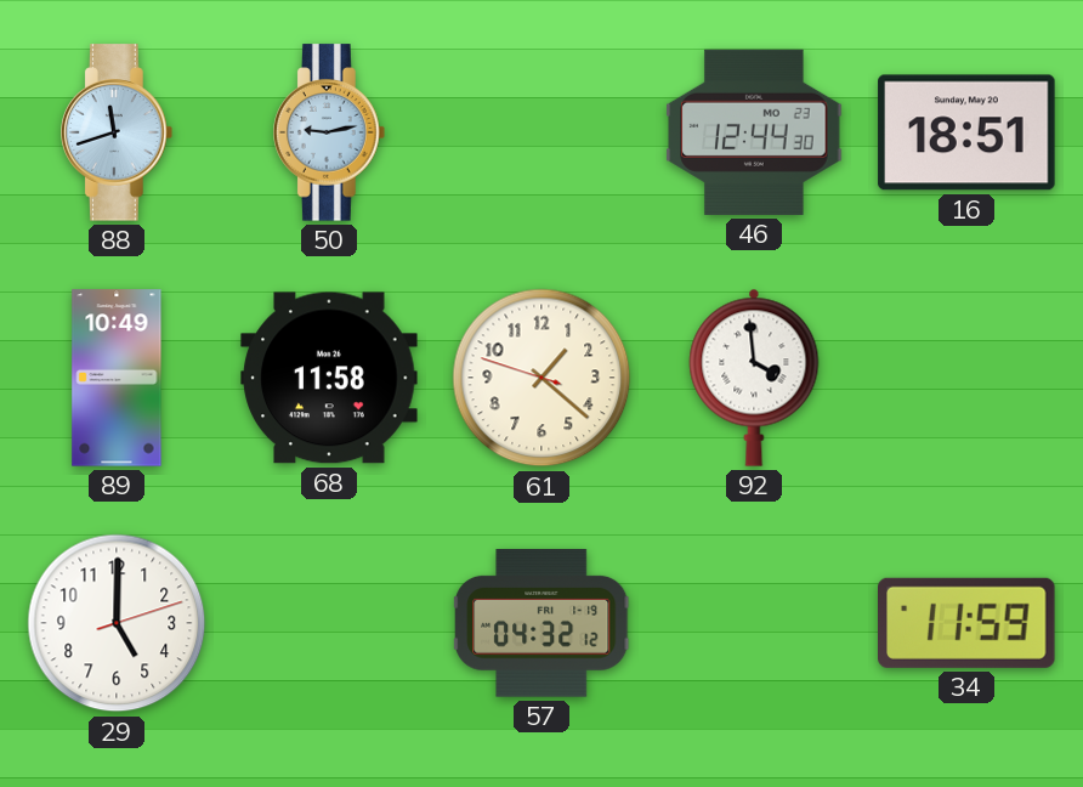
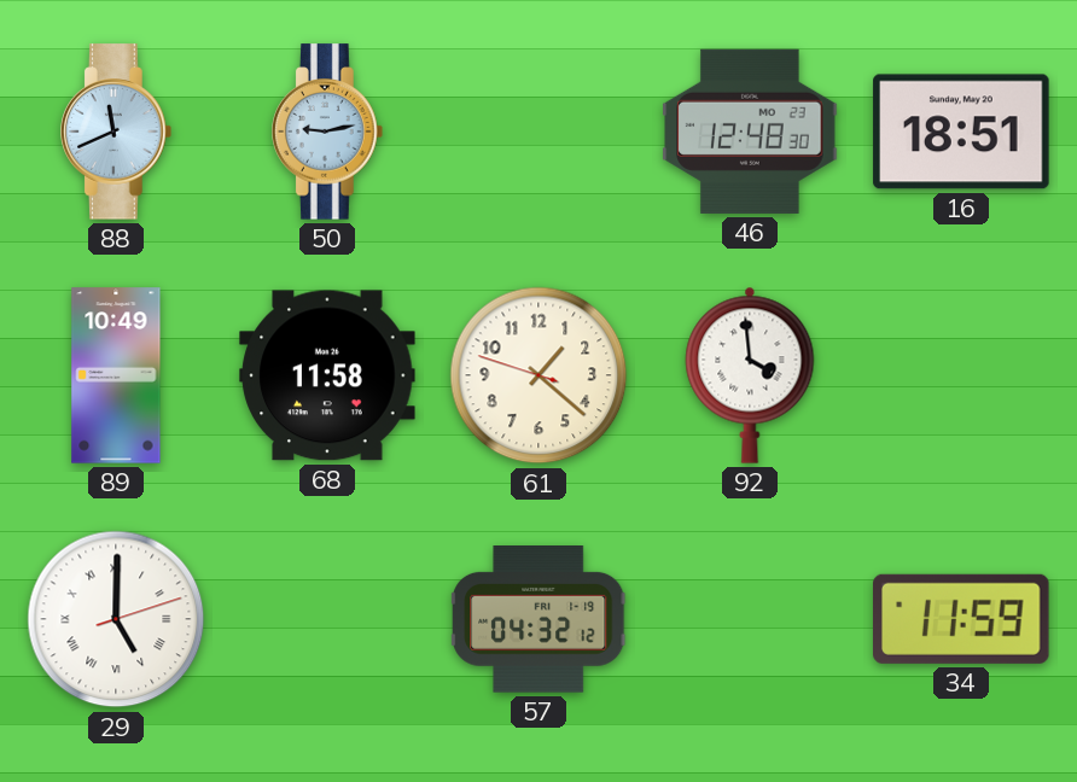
88: 11:42 -> 11:41 (117, 132)
46: 12:44 -> 12:48 (750, 132)
29 numerals: Arabic -> Roman (116, 619)
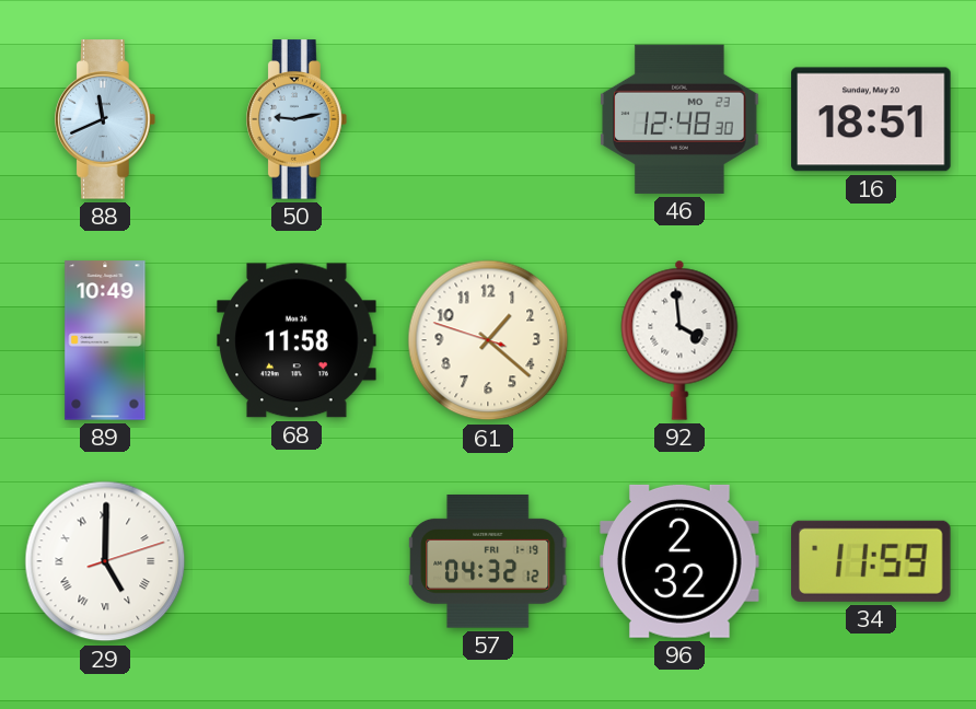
96: none -> 2:32 (679, 561)
